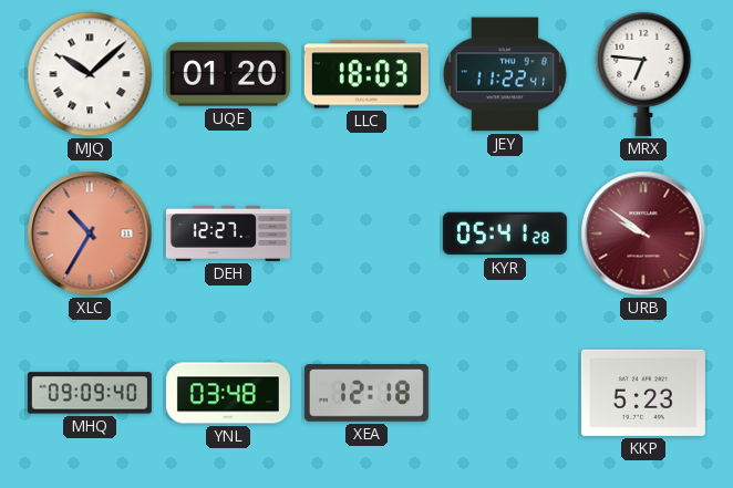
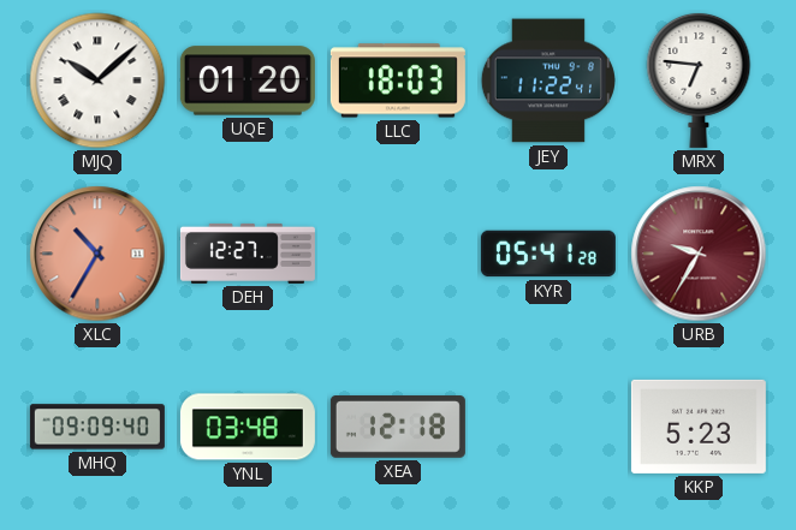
URB: 9:51 -> 9:35 (699, 254)
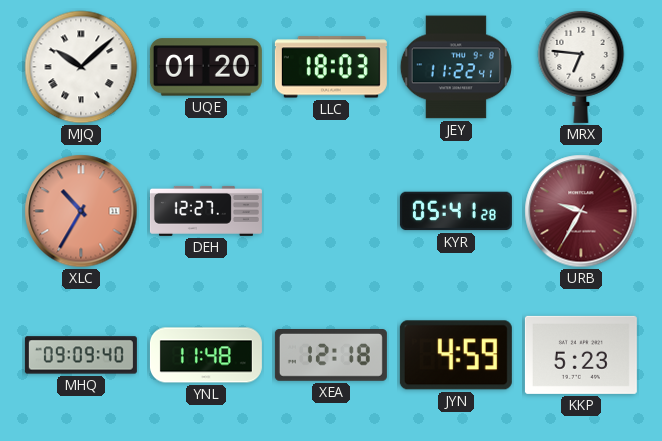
YNL: 03:48 -> 11:48 (206, 355)
JYN: none -> 4:59 (456, 355)
